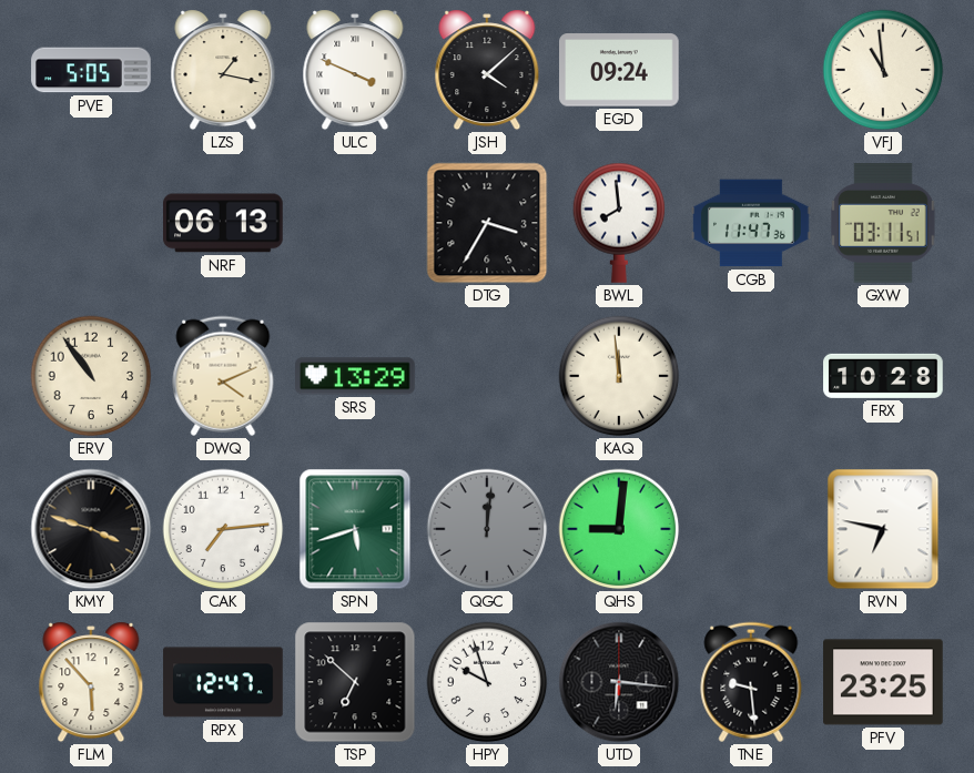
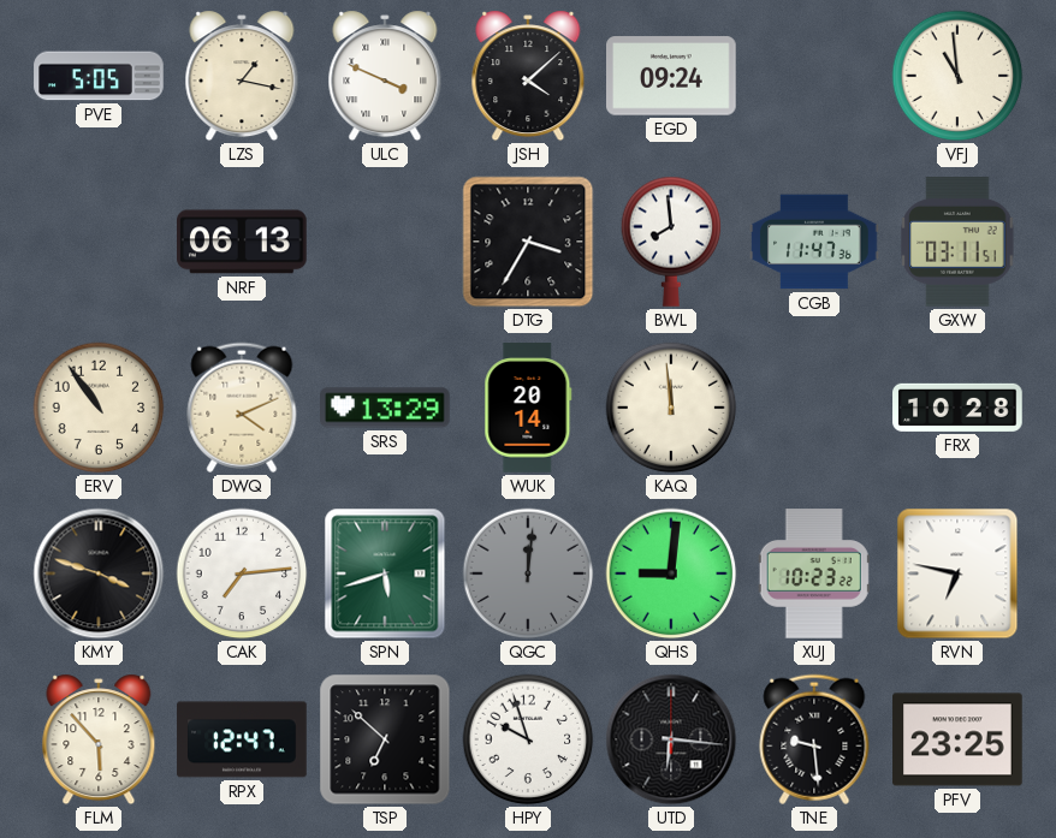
WUK: none -> 20:14 (528, 408)
XUJ: none -> 10:23 (814, 573)
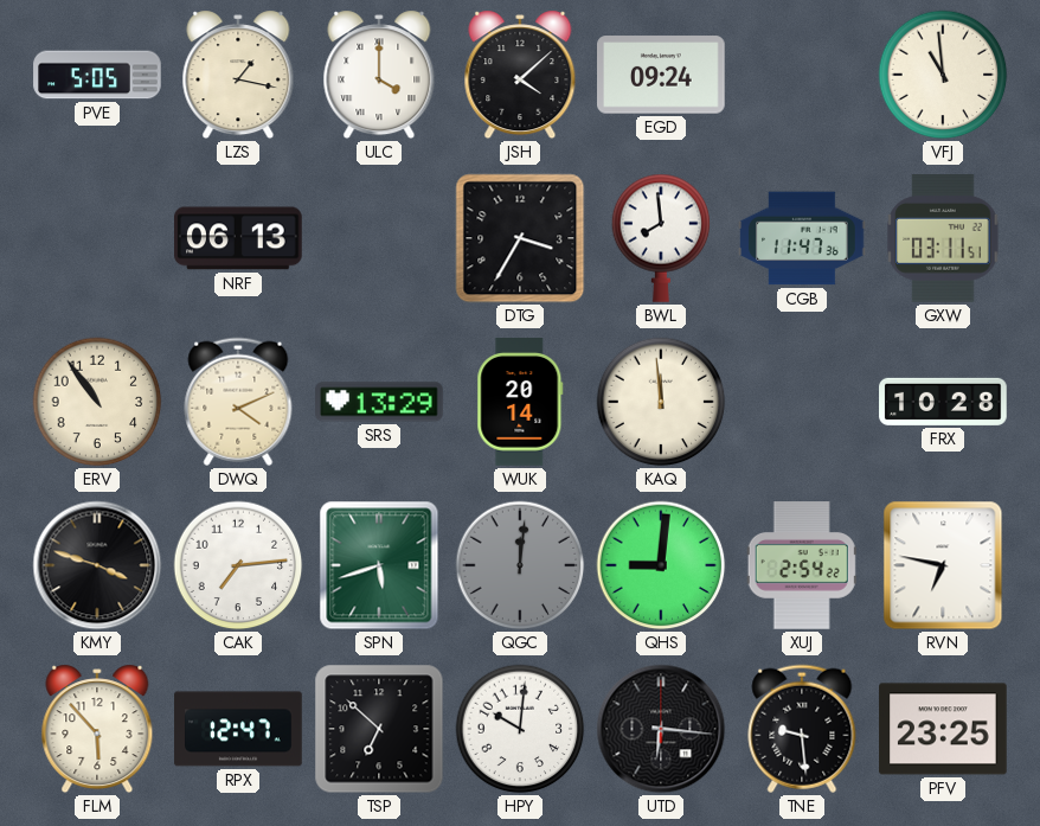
ULC: 3:49 -> 4:00 (379, 75)
XUJ: 10:23 -> 2:54 (802, 565)
HPY: 9:57 -> 10:01 (520, 729)
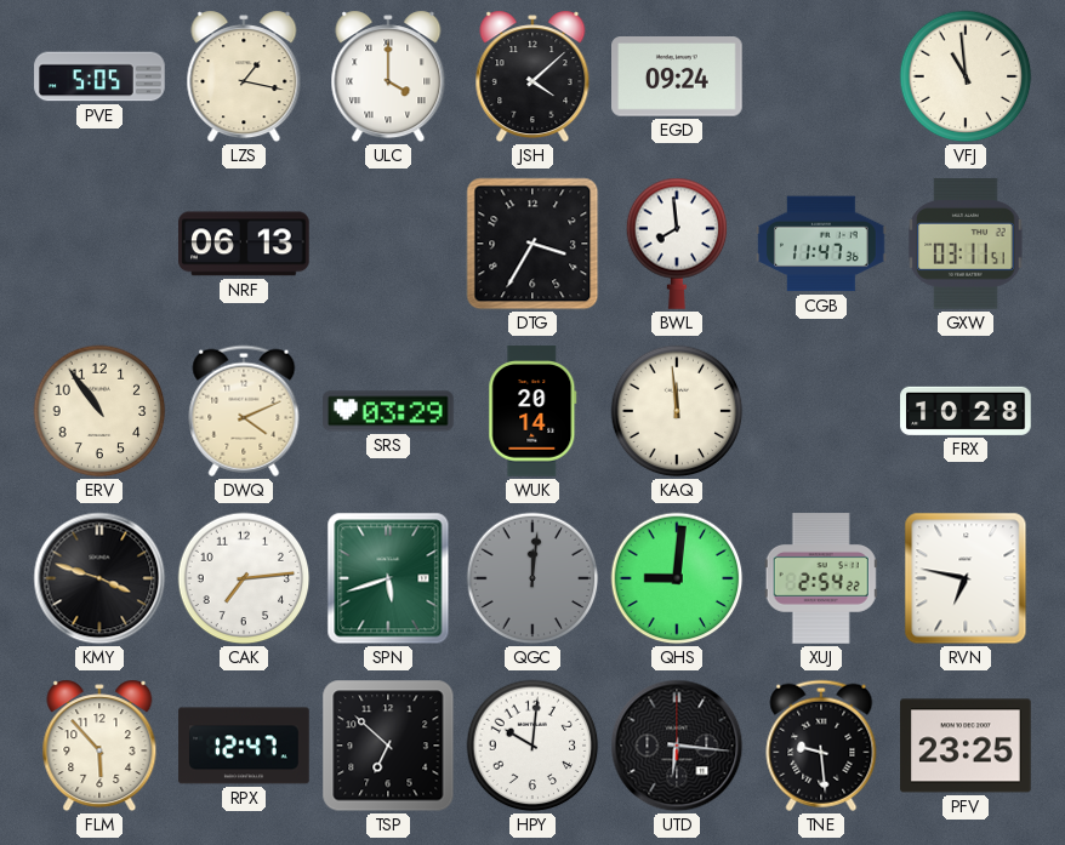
SRS: 13:29 -> 03:29 (388, 411)
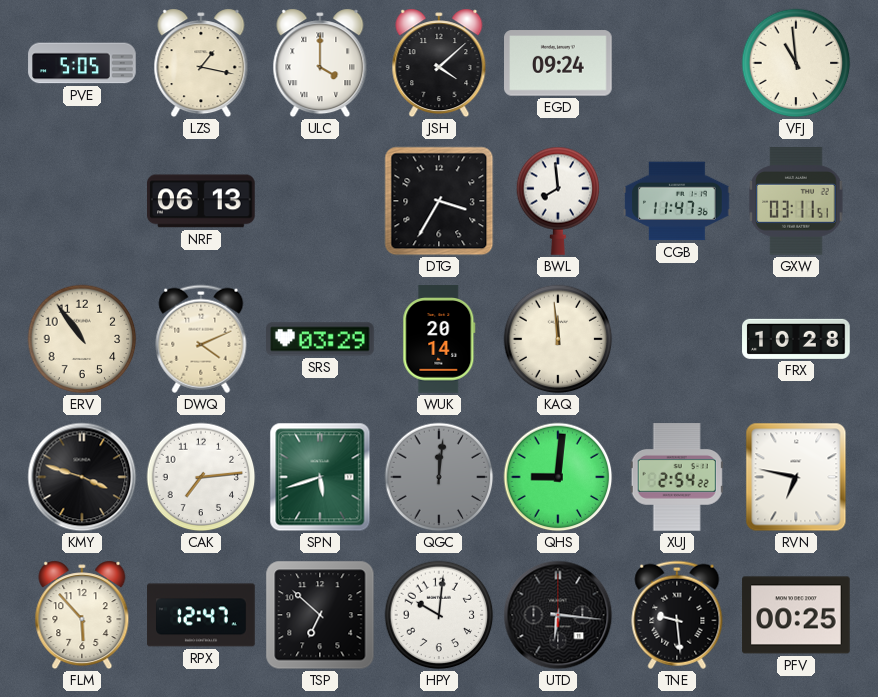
PFV: 23:25 -> 00:25 (796, 615)
